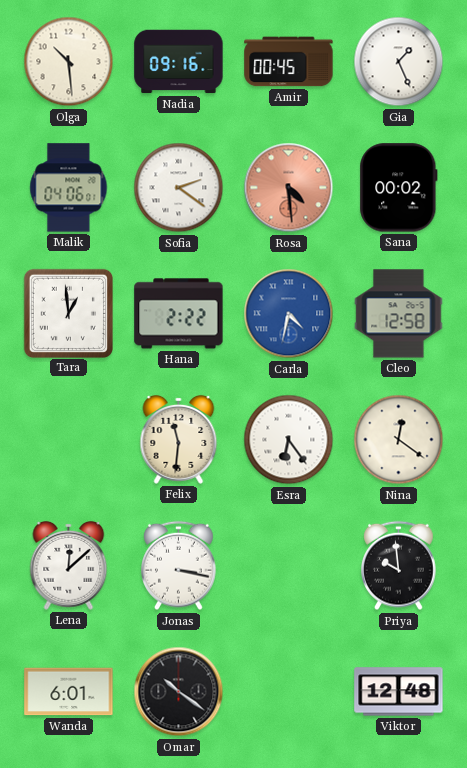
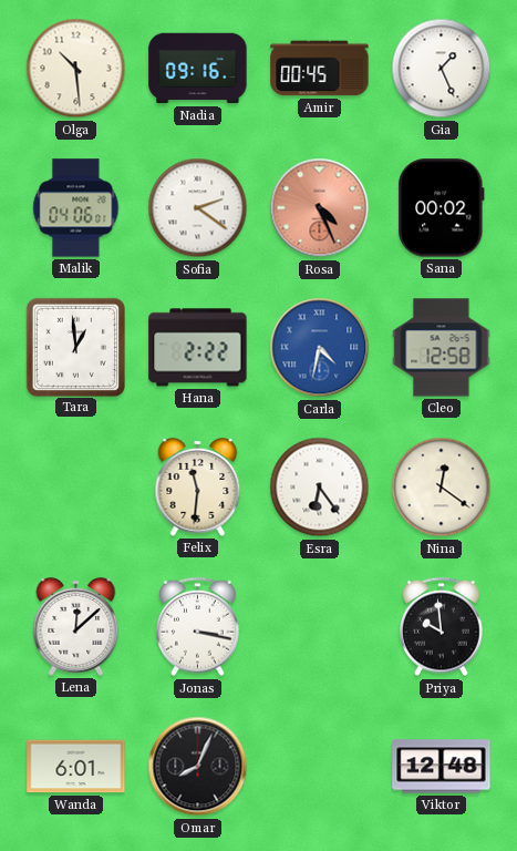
Rosa: 4:29 -> 4:26 (320, 208)
Omar: 10:21 -> 8:04 (198, 767)
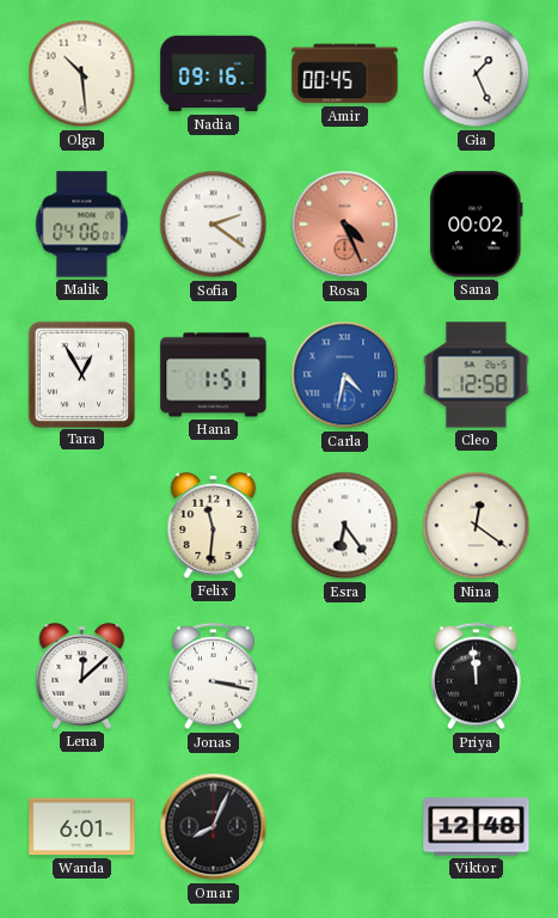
Tara: 12:59 -> 12:55 (81, 374)
Hana: 2:22 -> 1:51 (214, 375)
Priya: 9:59 -> 11:59 (477, 677)
